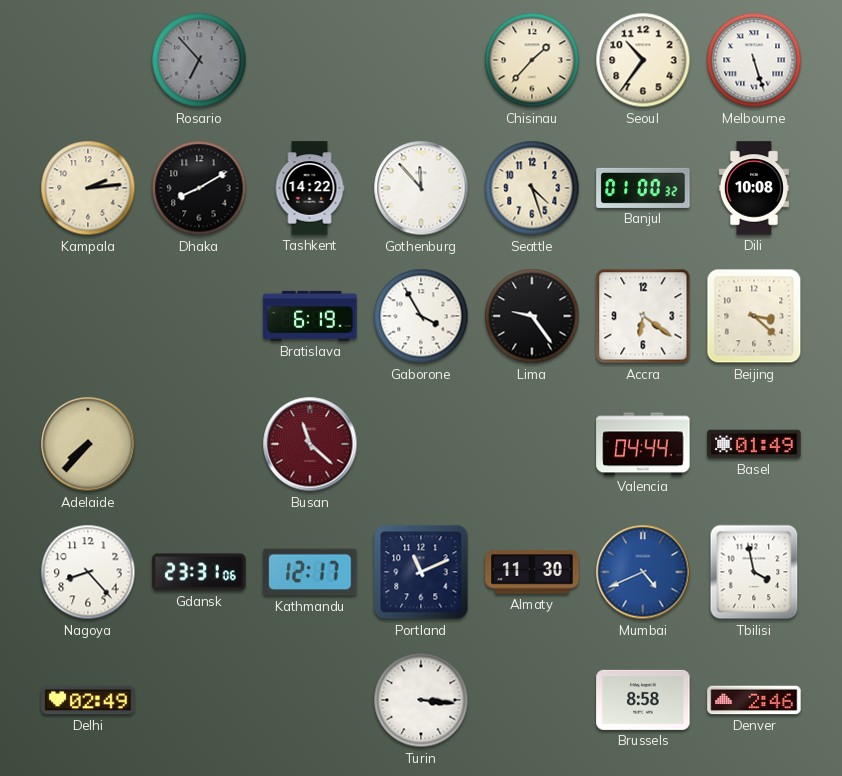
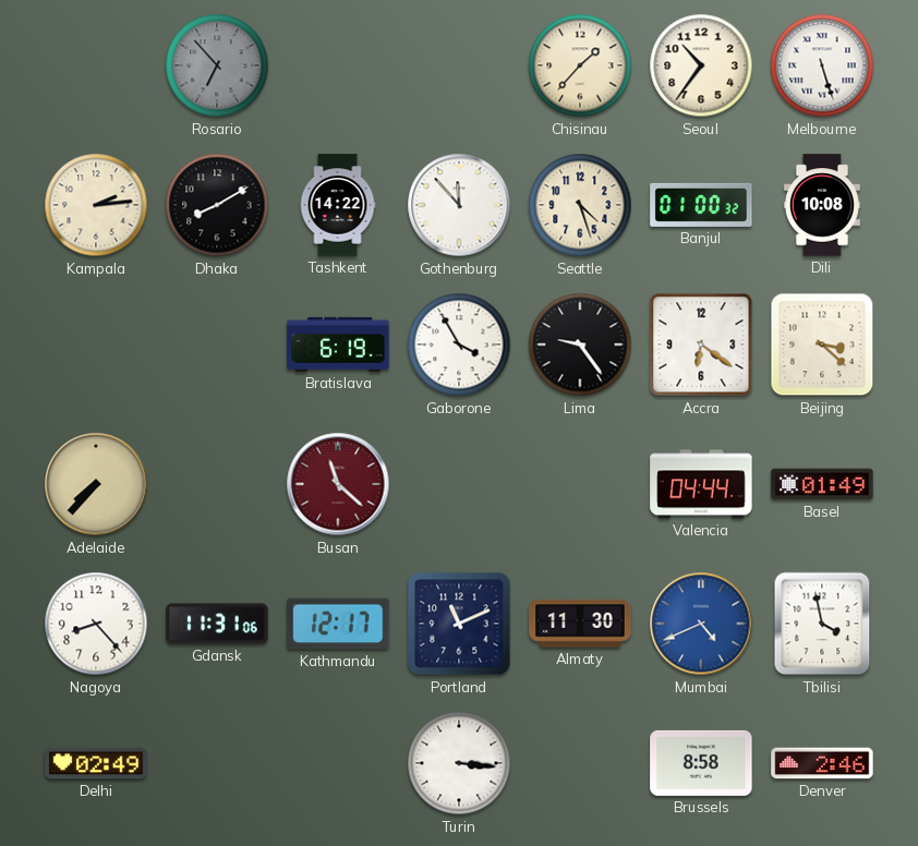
Gdansk: 23:31 -> 11:31 (217, 624)
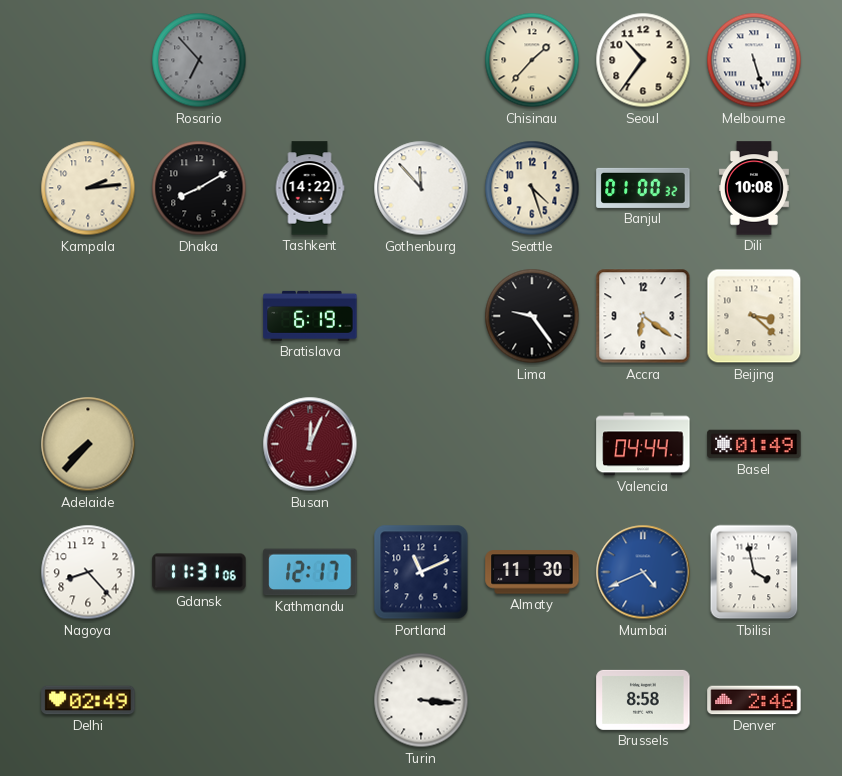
Gaborone: 3:55 -> none (459, 345)
Busan: 11:22 -> 12:04 (310, 444)
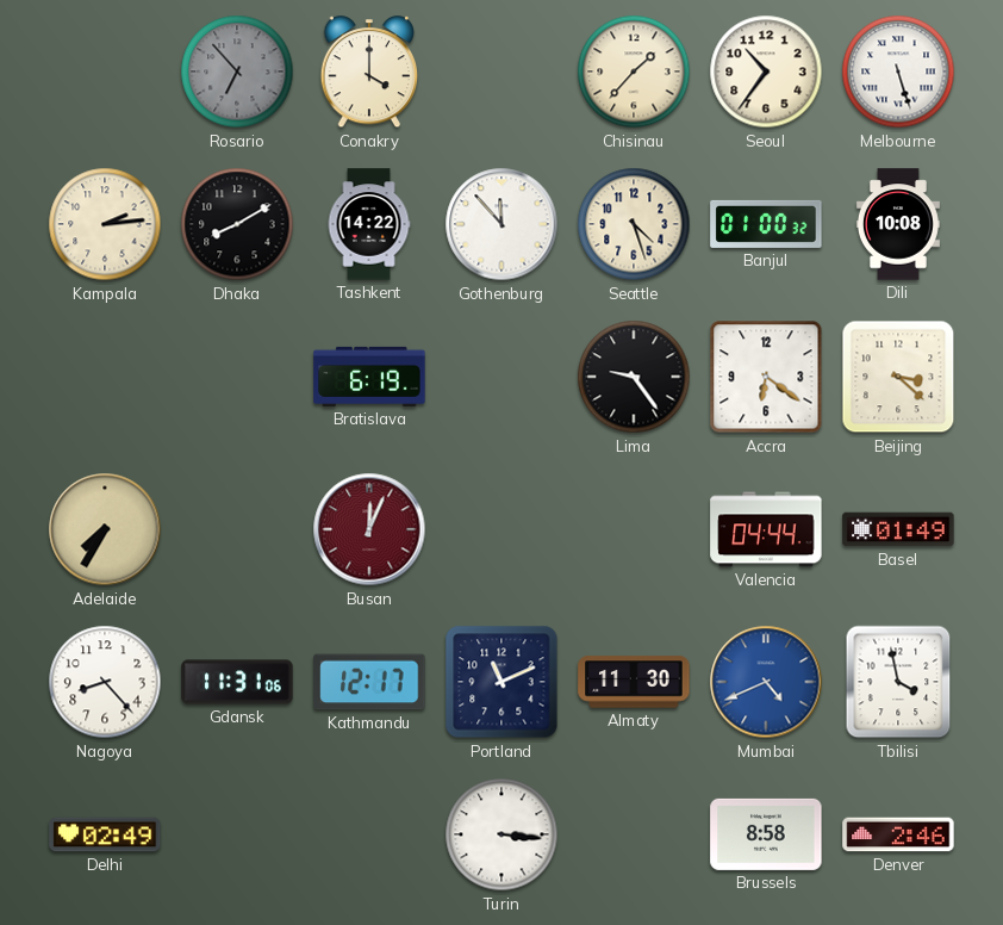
Conakry: none -> 4:00 (369, 73)
Adelaide: 7:37 -> 7:35 (105, 529)
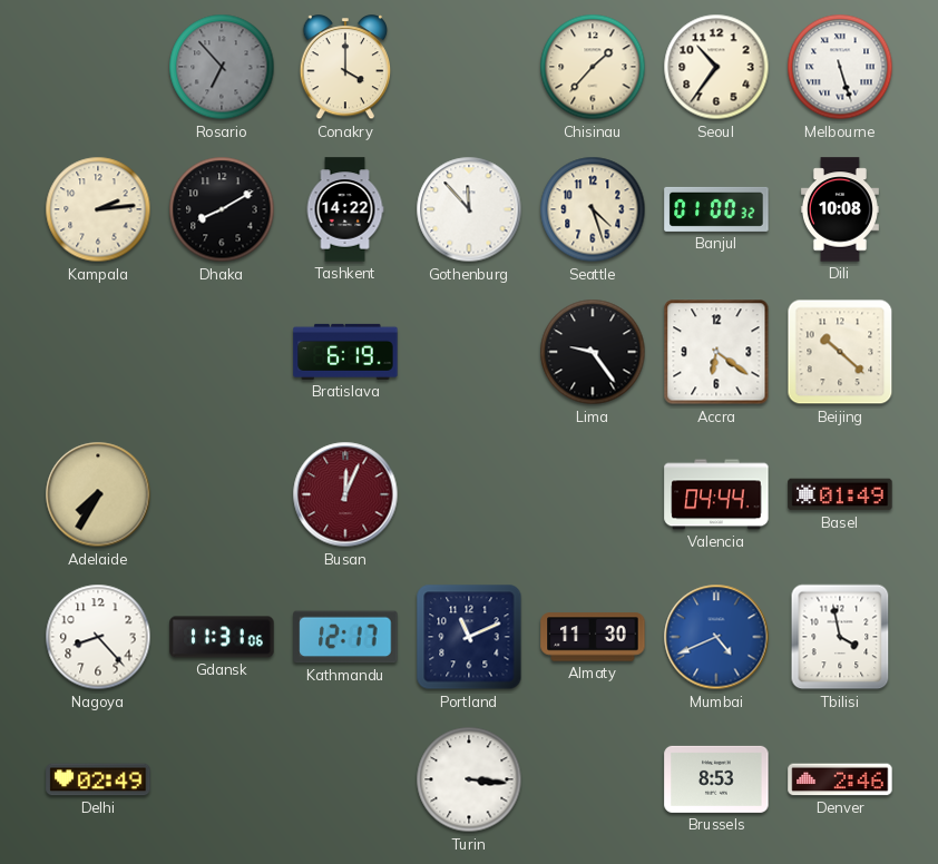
Beijing: 3:22 -> 10:22 (840, 352)
Brussels: 8:58 -> 8:53 (716, 779)
